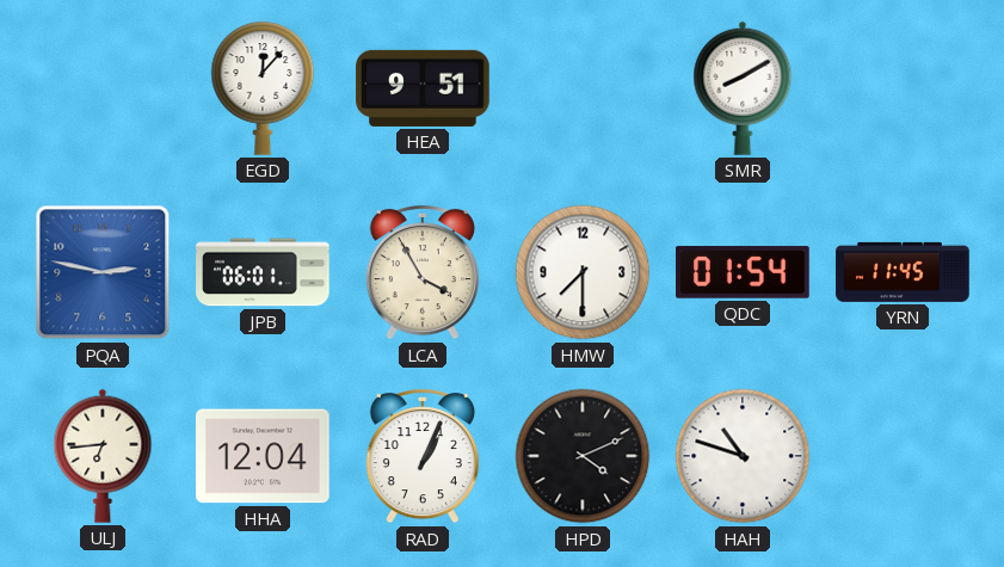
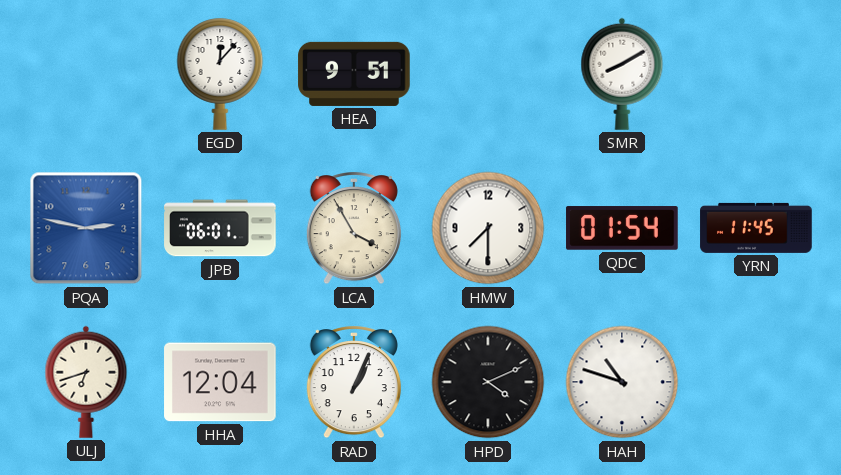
ULJ: 6:44 -> 6:42 (86, 382)
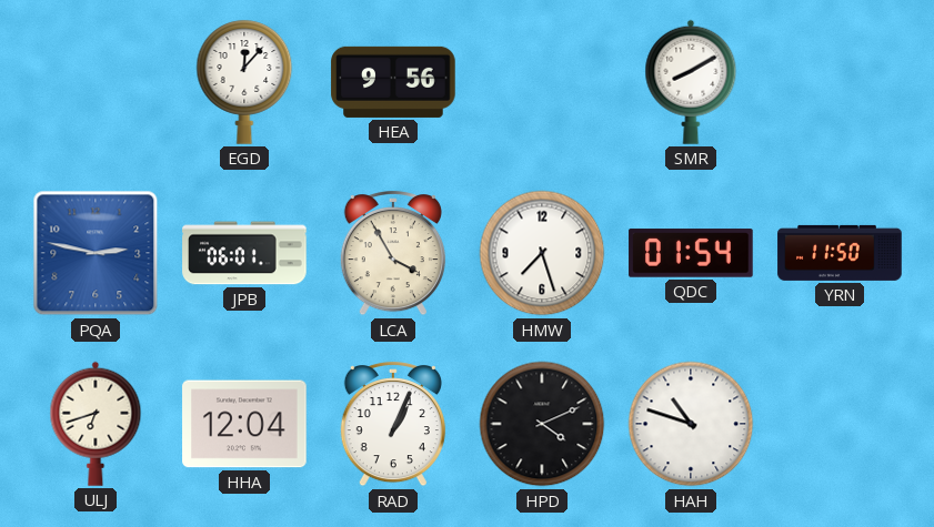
HEA: 9:51 -> 9:56 (393, 82)
HMW: 7:30 -> 7:27 (542, 253)
YRN: 11:45 -> 11:50 (840, 253)
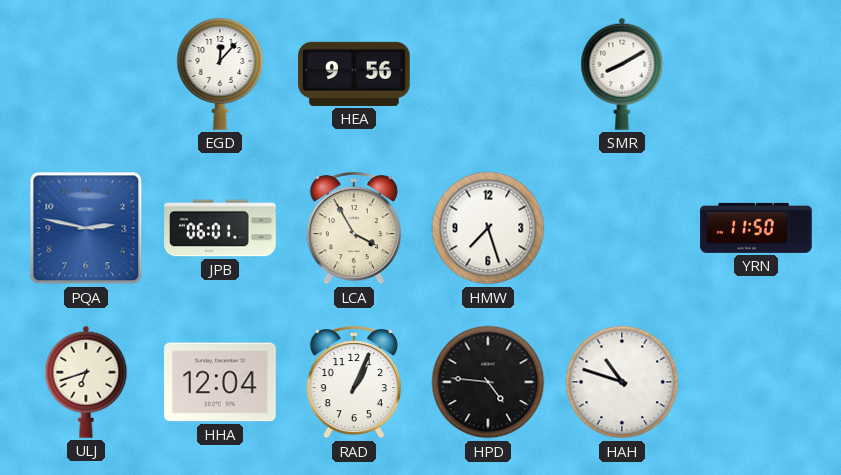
QDC: 01:54 -> none (691, 253)
HPD: 4:11 -> 4:46 (488, 382)
